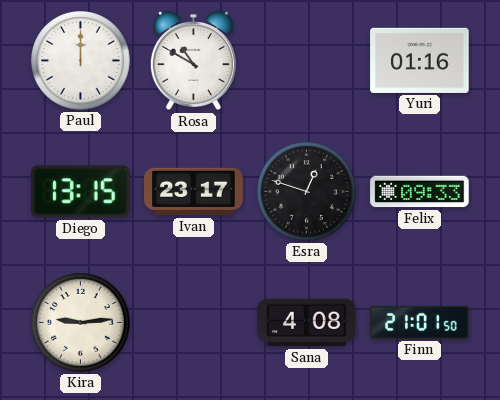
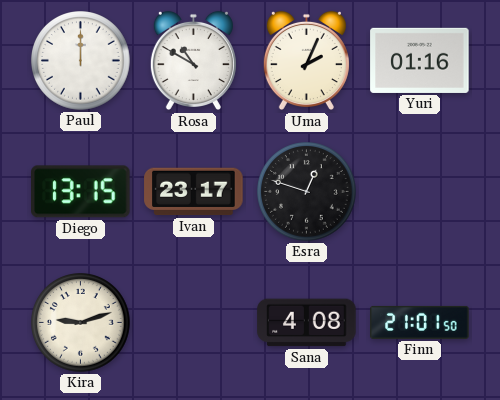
Uma: none -> 2:04 (306, 61)
Felix: 09:33 -> none (420, 192)
Kira: 9:14 -> 9:12 (81, 323)
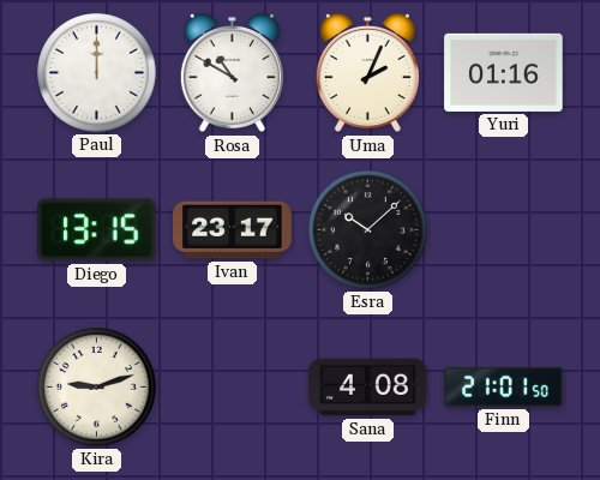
Esra: 12:48 -> 10:08 (368, 230)
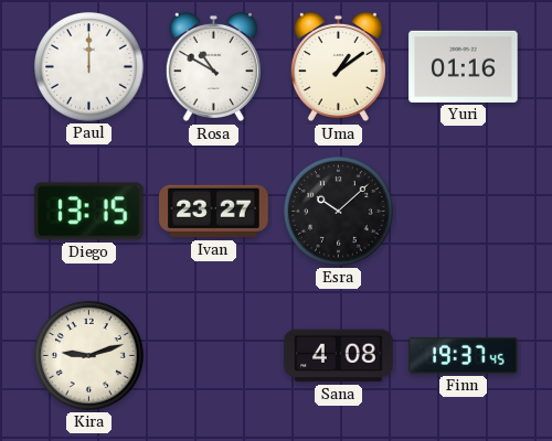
Uma: 2:04 -> 1:09 (338, 67)
Ivan: 23:17 -> 23:27 (214, 212)
Finn: 21:01 -> 19:37 (464, 355)
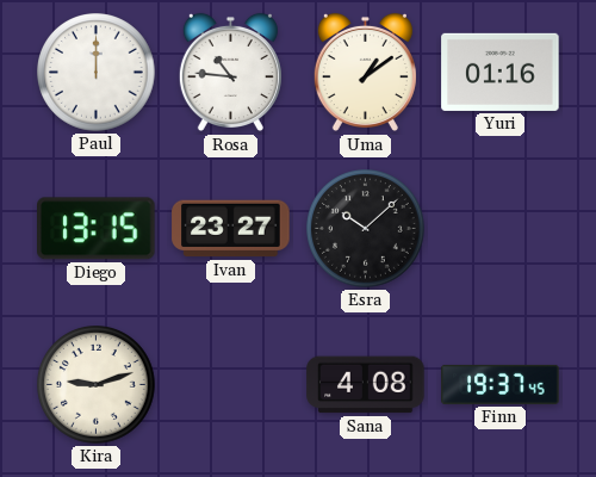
Rosa: 10:50 -> 10:46 (230, 73)
